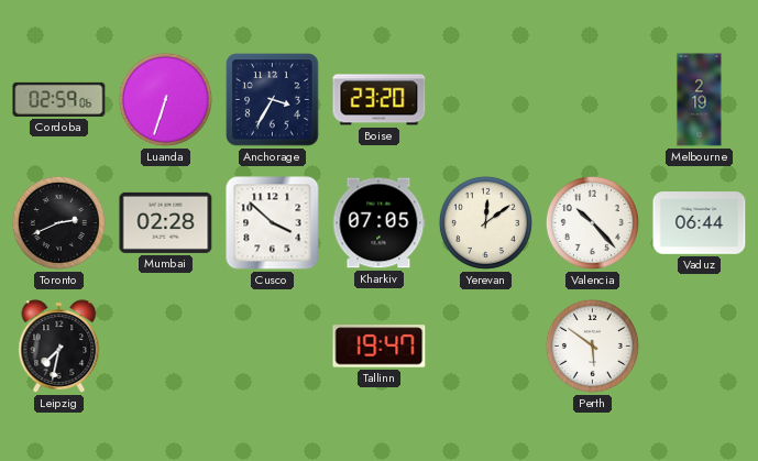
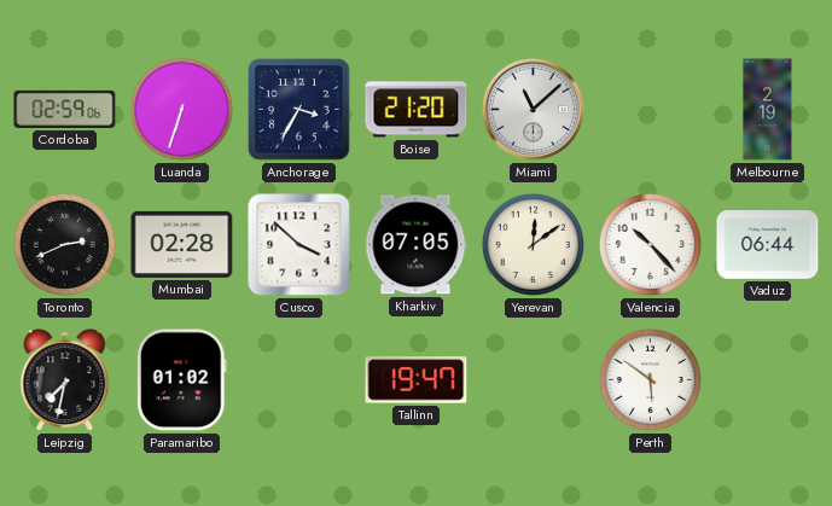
Boise: 23:20 -> 21:20 (417, 110)
Miami: none -> 11:08 (533, 109)
Paramaribo: none -> 01:02 (181, 380)
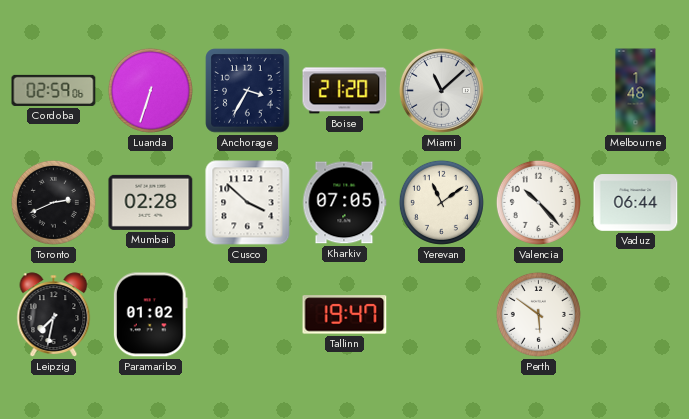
Melbourne: 2:19 -> 1:48 (636, 91)
Yerevan: 12:09 -> 11:09 (441, 202)
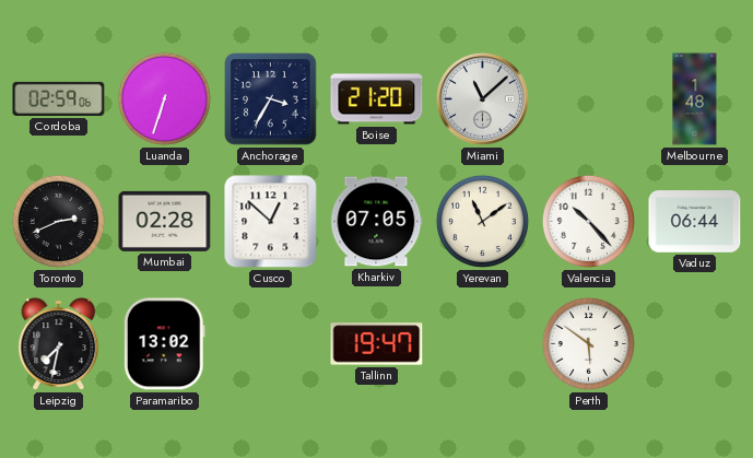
Cusco: 3:52 -> 12:52 (271, 222)
Paramaribo: 01:02 -> 13:02 (164, 344)
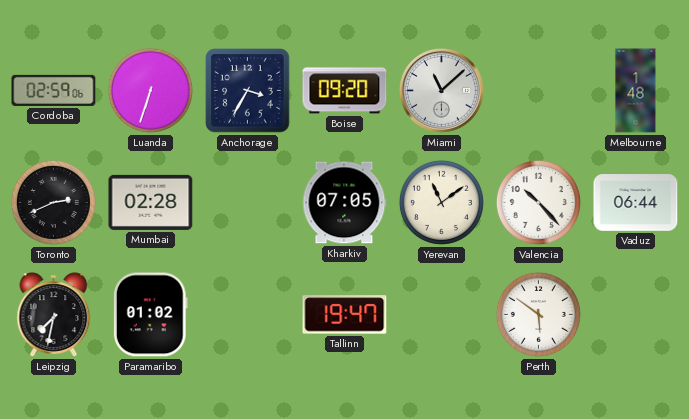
Boise: 21:20 -> 09:20 (345, 91)
Cusco: 12:52 -> none (271, 222)
Paramaribo: 13:02 -> 01:02 (150, 315)
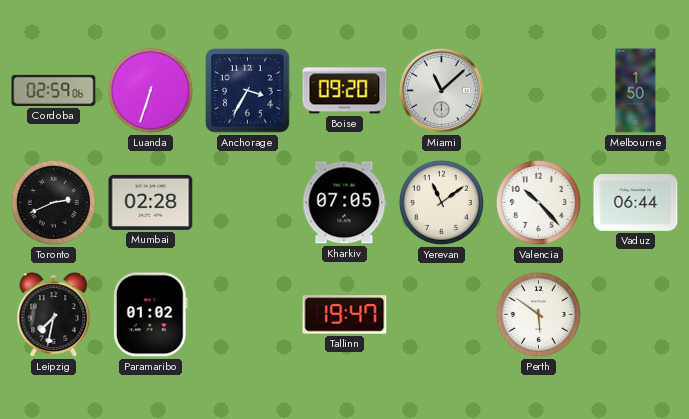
Melbourne: 1:48 -> 1:50 (636, 91)
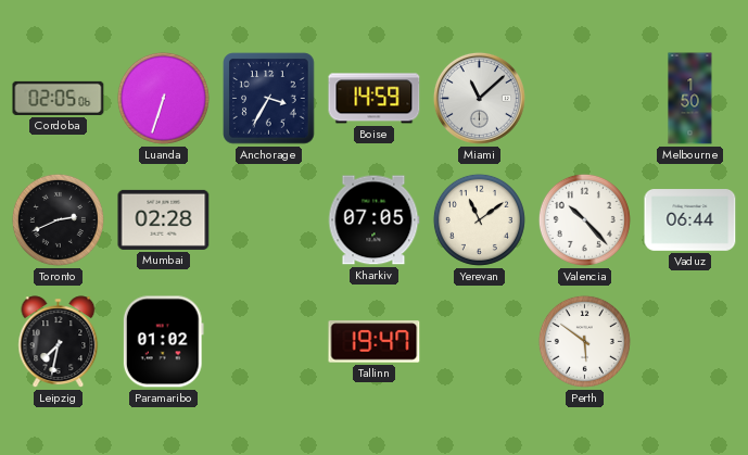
Cordoba: 02:59 -> 02:05 (59, 98)
Boise: 09:20 -> 14:59 (375, 99)
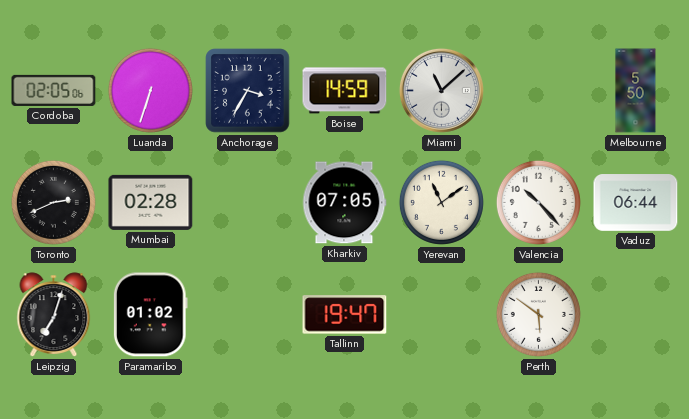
Melbourne: 1:50 -> 5:50 (636, 91)
Leipzig: 7:32 -> 7:03 (54, 315)
